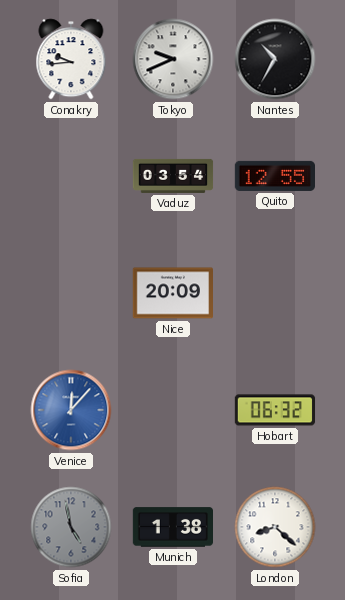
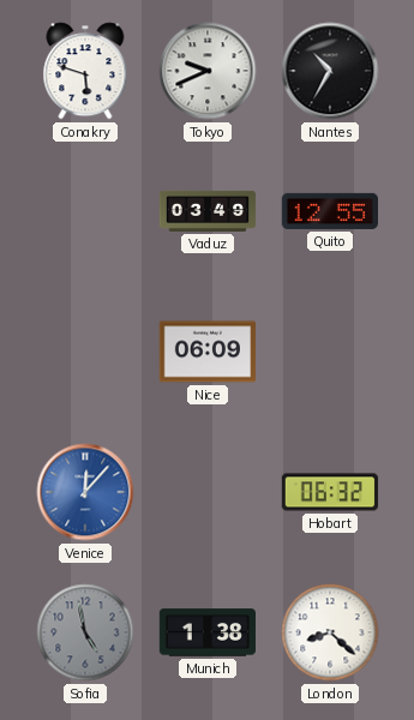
Conakry: 9:44 -> 5:48 (85, 71)
Vaduz: 03:54 -> 03:49 (208, 211)
Nice: 20:09 -> 06:09 (206, 352)
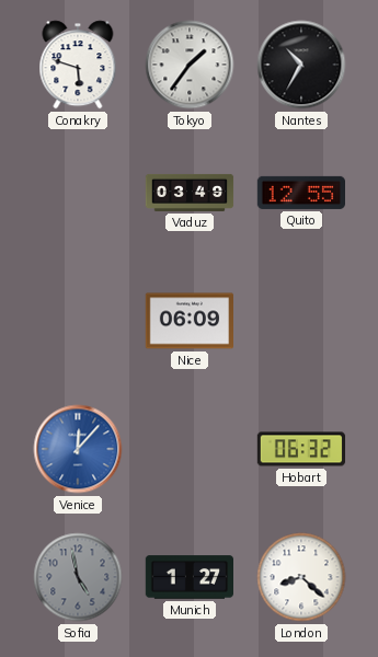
Tokyo: 9:41 -> 1:36 (190, 65)
Munich: 1:38 -> 1:27 (188, 577)
